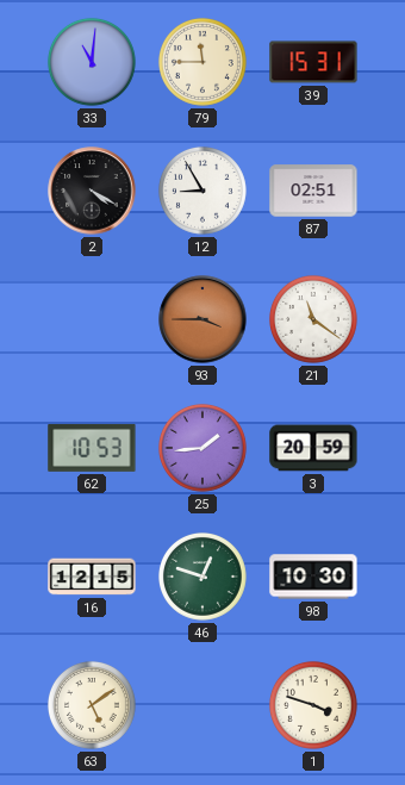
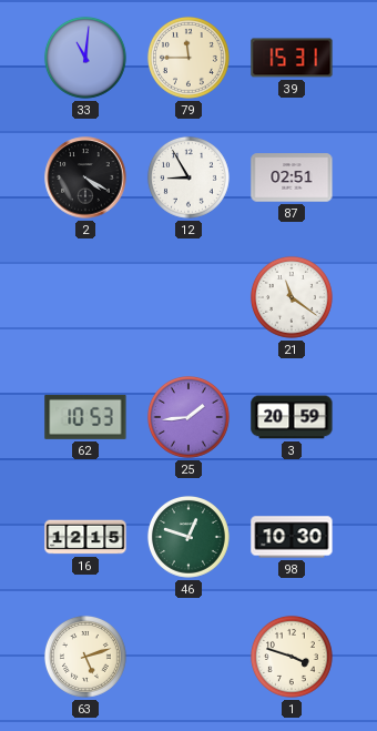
93: 3:45 -> none (202, 319)
63: 5:09 -> 5:12 (85, 657)
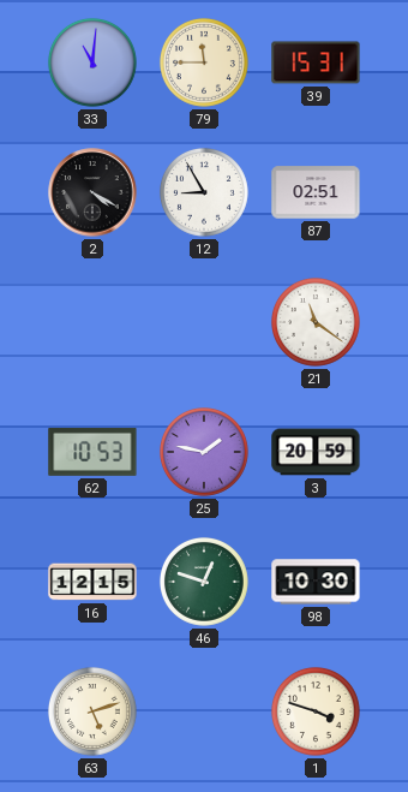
25: 1:44 -> 1:47 (204, 452)
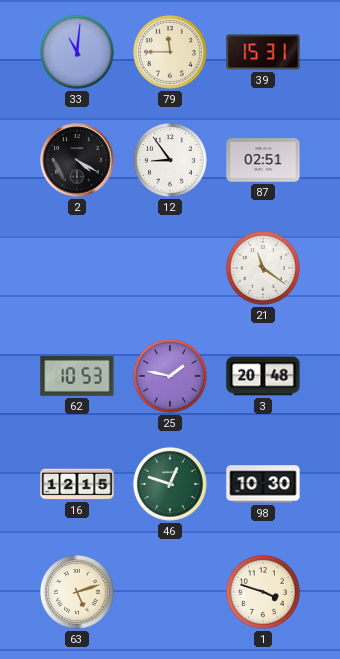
12: 8:55 -> 8:54 (170, 160)
3: 20:59 -> 20:48 (263, 376)
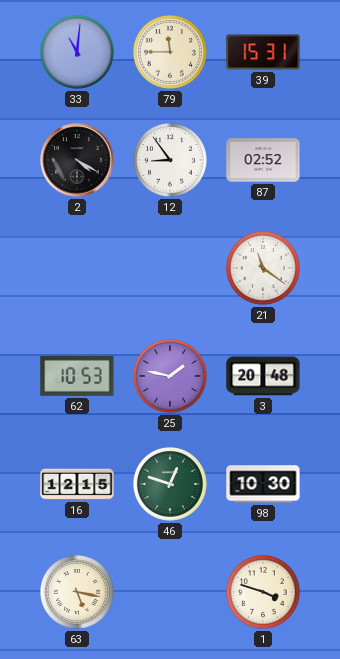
87: 02:51 -> 02:52 (263, 160)
63: 5:12 -> 5:17 (77, 592)
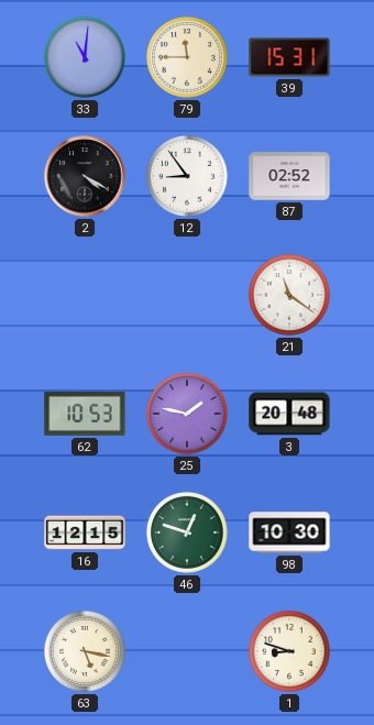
1: 3:48 -> 8:48 (289, 651)
